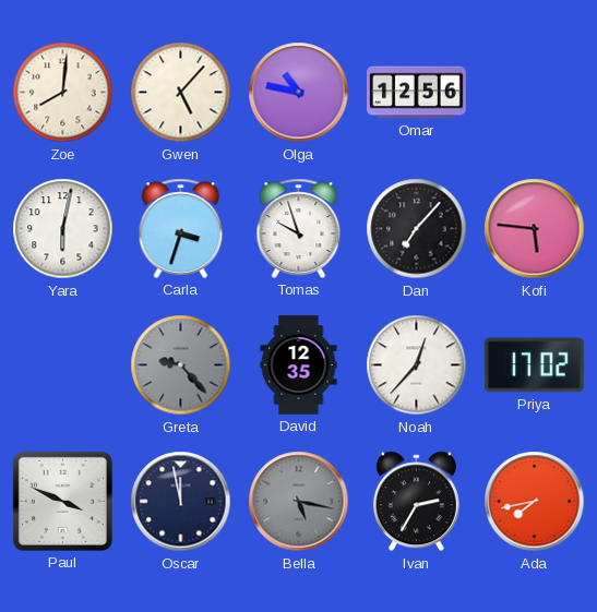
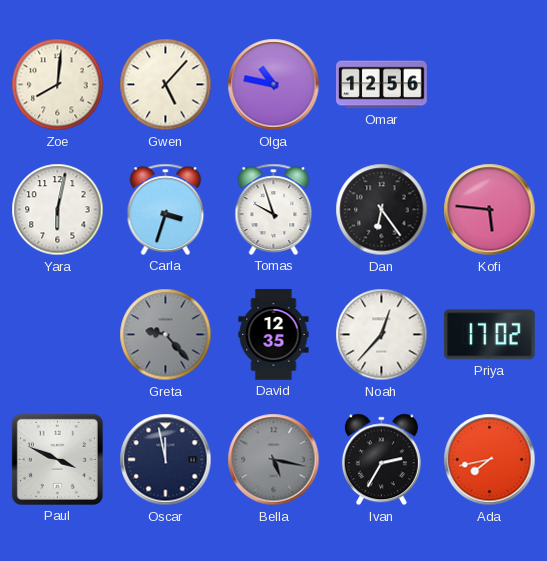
Dan: 7:07 -> 6:24 (382, 210)
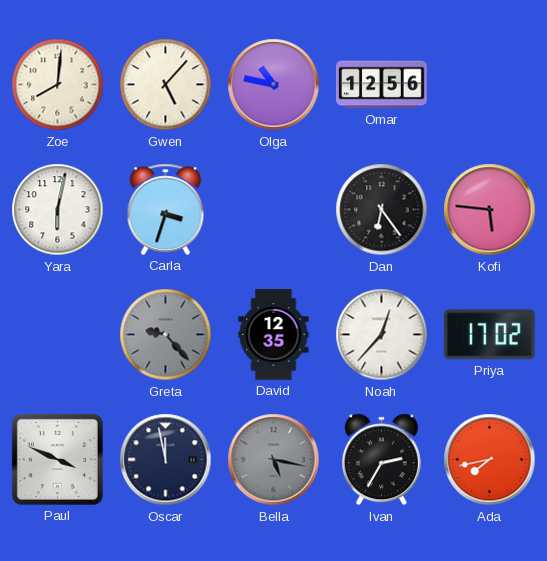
Tomas: 9:57 -> none (274, 209)
